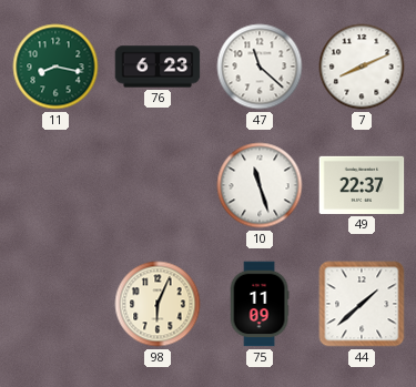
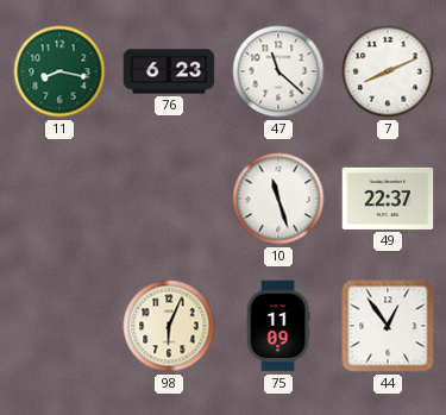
44: 1:38 -> 12:54 (388, 326)
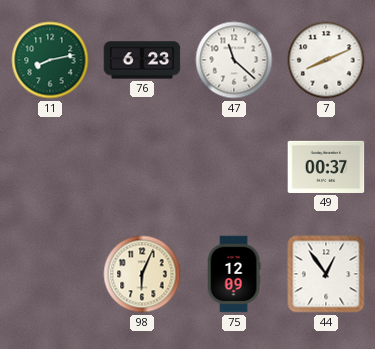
11: 8:17 -> 8:13 (50, 60)
10: 11:27 -> none (278, 199)
49: 22:37 -> 00:37 (326, 167)
75: 11:09 -> 12:09 (234, 274)
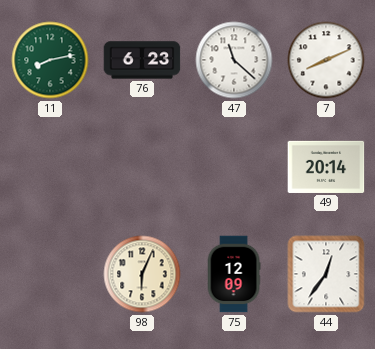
49: 00:37 -> 20:14 (326, 167)
44: 12:54 -> 12:36 (326, 274)
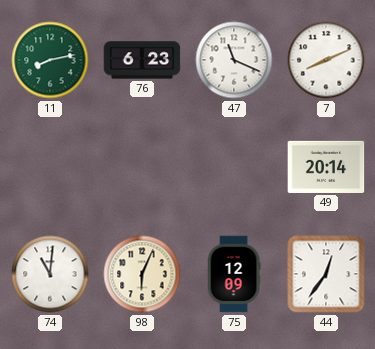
47: 11:22 -> 11:19 (234, 60)
74: none -> 11:01 (50, 274)
